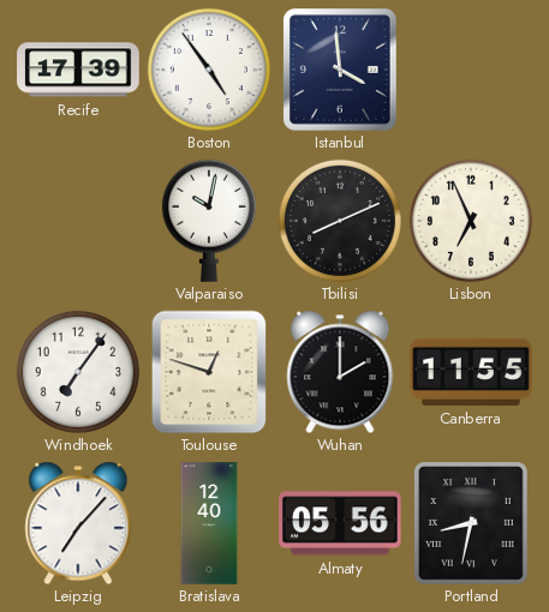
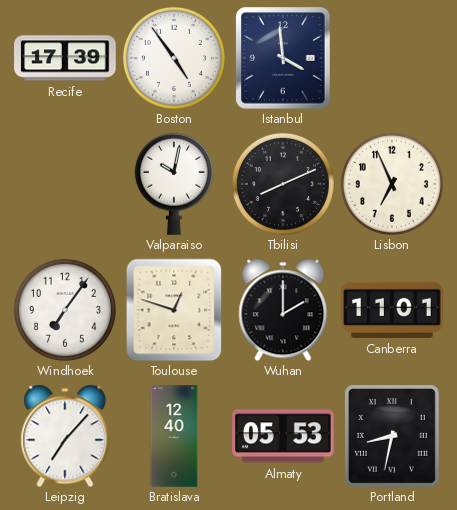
Canberra: 11:55 -> 11:01 (392, 310)
Almaty: 05:56 -> 05:53 (283, 436)
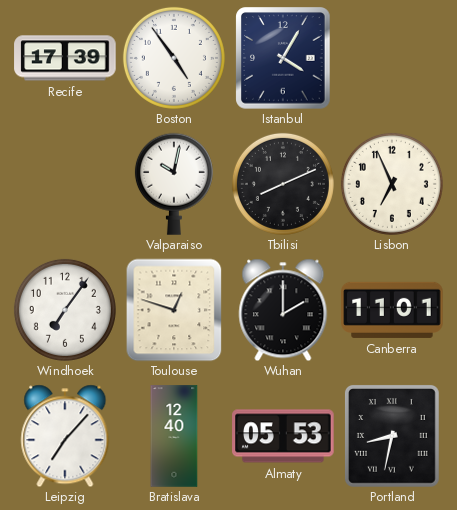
Istanbul: 3:59 -> 4:05 (283, 58)
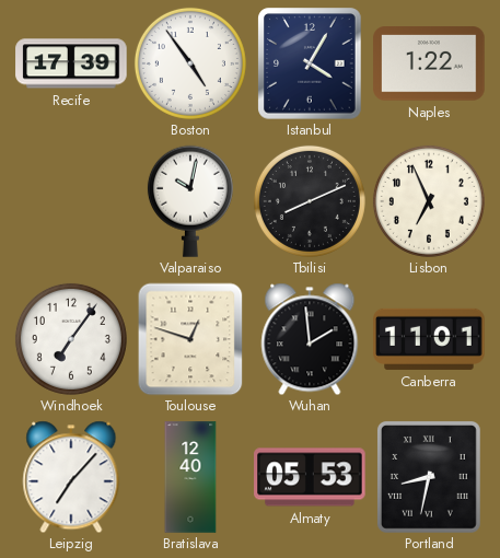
Naples: none -> 1:22 (429, 63)
Wuhan: 2:00 -> 1:59 (310, 339)
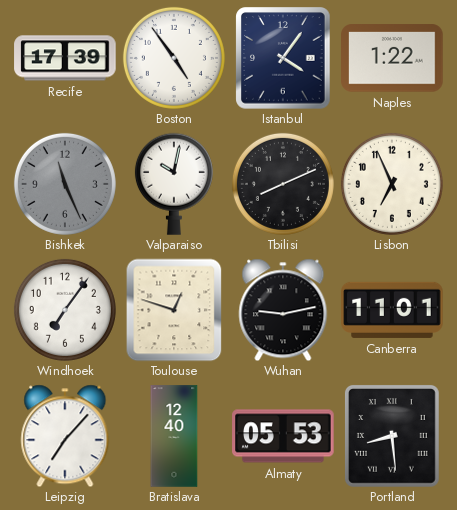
Istanbul: 4:05 -> 4:06 (283, 58)
Bishkek: none -> 11:26 (65, 184)
Wuhan: 1:59 -> 9:13 (283, 310)
Portland: 8:32 -> 8:29 (392, 436)
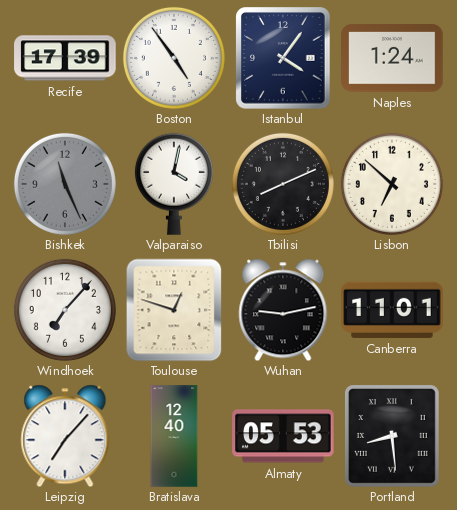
Naples: 1:22 -> 1:24 (392, 58)
Valparaiso: 10:02 -> 4:02 (174, 184)
Lisbon: 6:56 -> 6:52 (392, 184)
Windhoek: 7:06 -> 7:07 (65, 310)
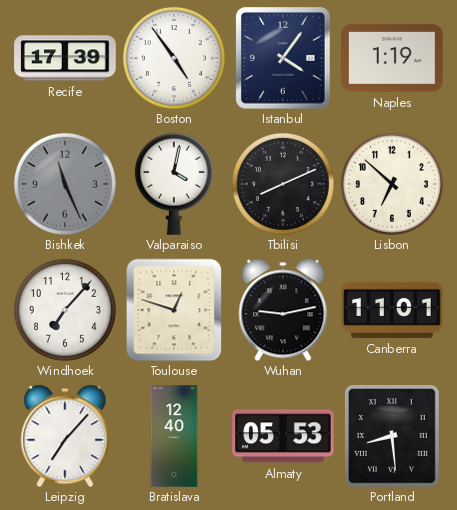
Naples: 1:24 -> 1:19 (392, 58)
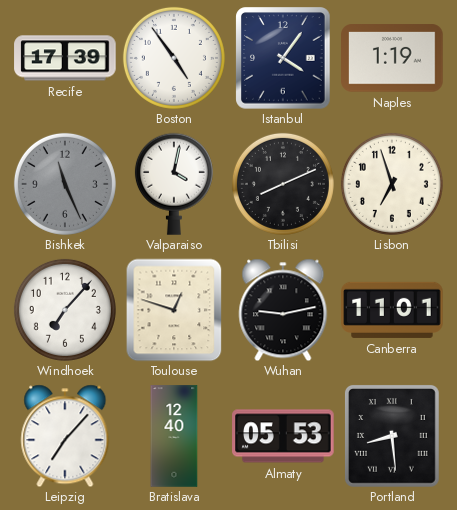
Lisbon: 6:52 -> 6:57 (392, 184)
